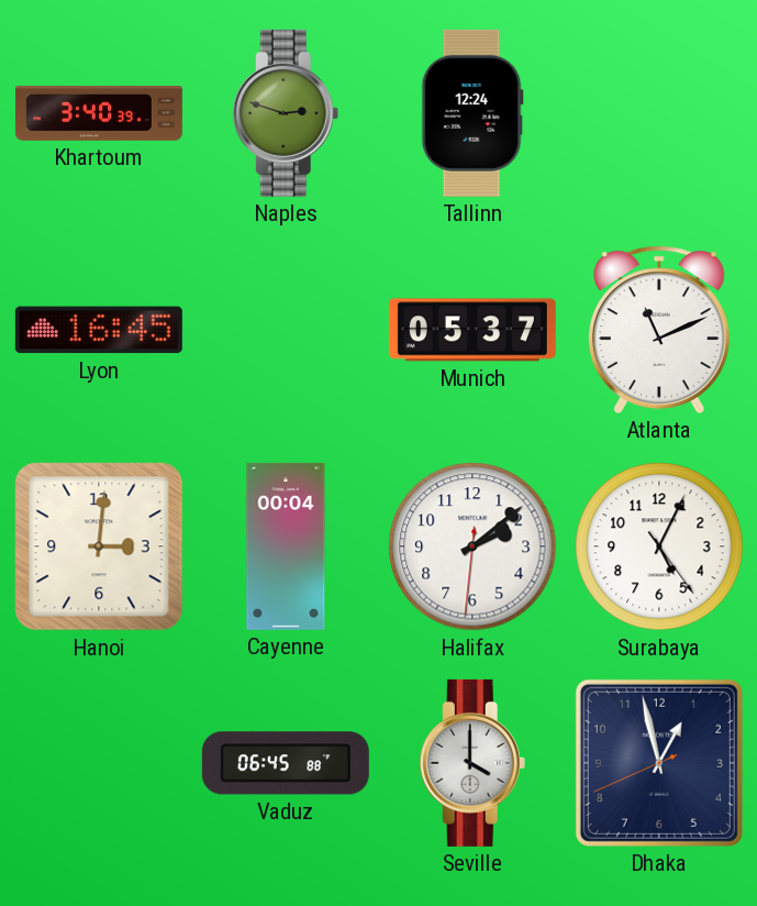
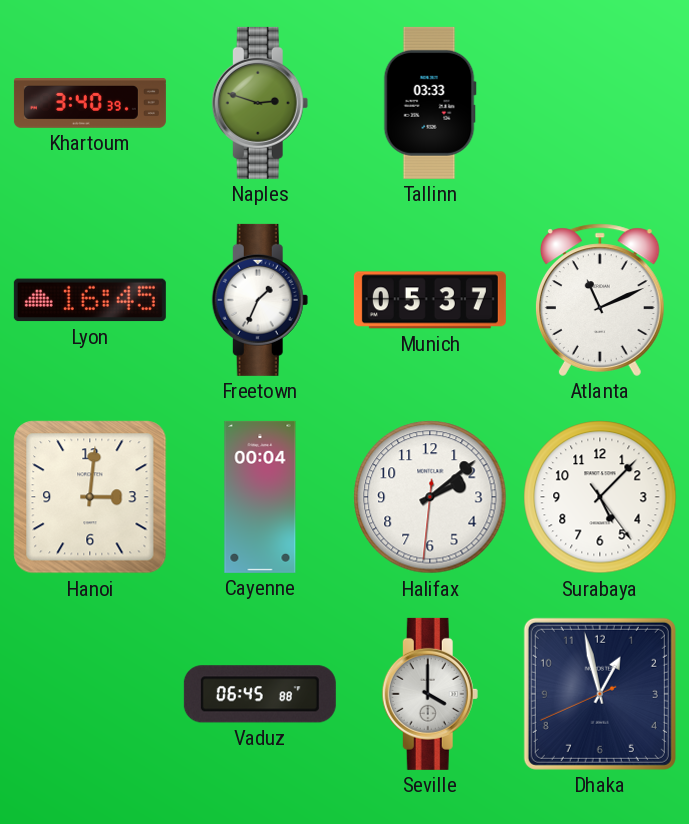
Tallinn: 12:24 -> 03:33 (430, 103)
Freetown: none -> 1:34 (260, 300)
Surabaya: 5:04 -> 5:07 (600, 497)
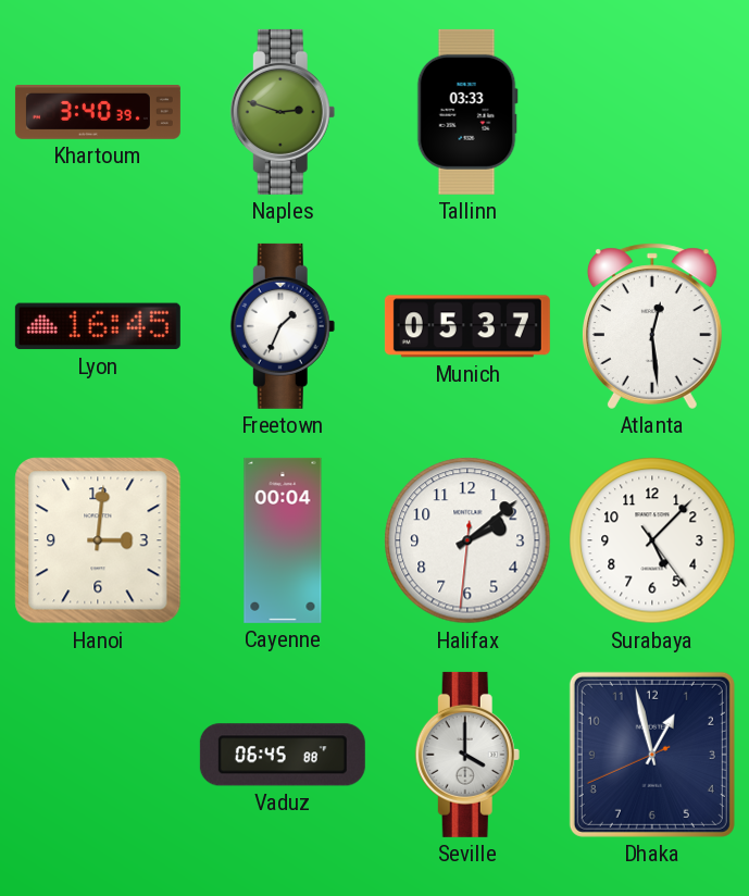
Atlanta: 11:11 -> 12:29 (652, 326)
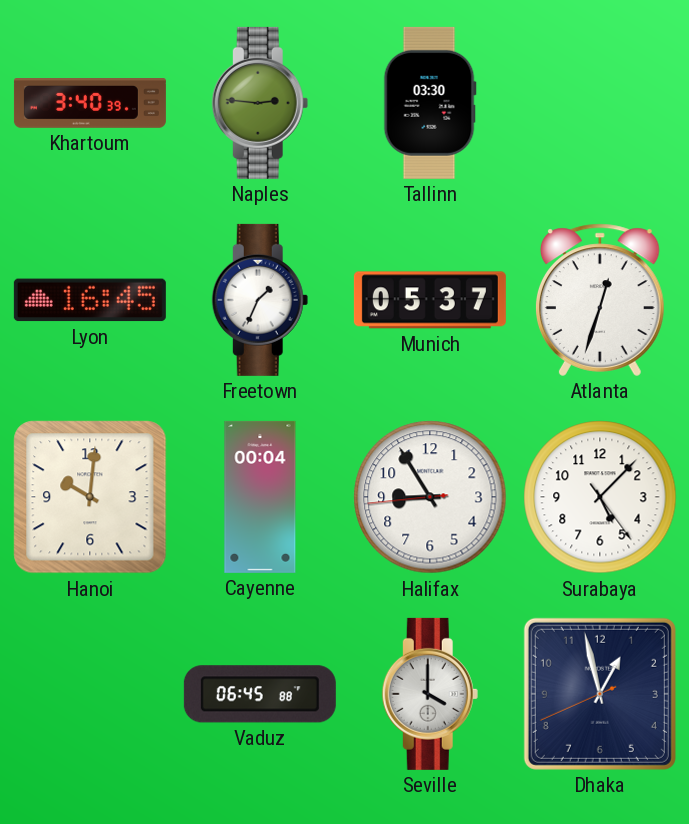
Naples: 2:48 -> 2:46 (260, 103)
Tallinn: 03:33 -> 03:30 (430, 103)
Atlanta: 12:29 -> 12:33 (600, 300)
Hanoi: 3:01 -> 10:01 (90, 497)
Halifax: 2:08 -> 8:54 (430, 497)
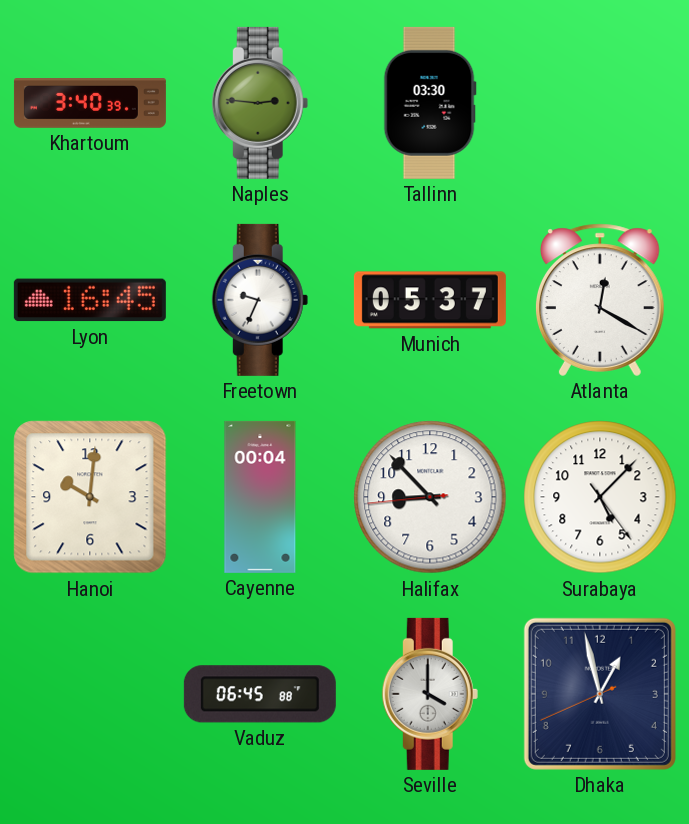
Freetown: 1:34 -> 9:34 (260, 300)
Atlanta: 12:33 -> 12:20 (600, 300)
Halifax: 8:54 -> 8:52 (430, 497)
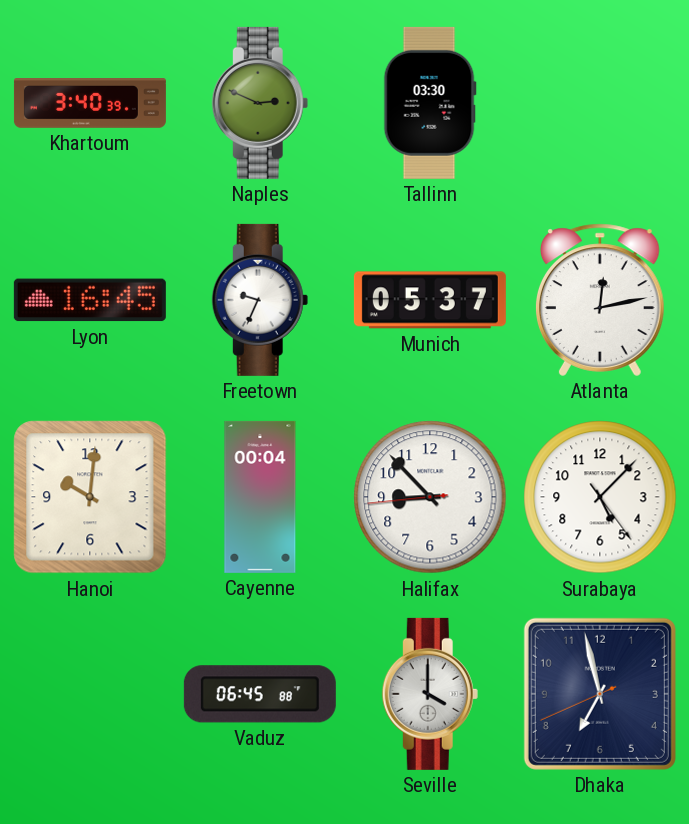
Naples: 2:46 -> 2:49 (260, 103)
Atlanta: 12:20 -> 12:13 (600, 300)
Dhaka: 12:57 -> 6:57 (600, 694)
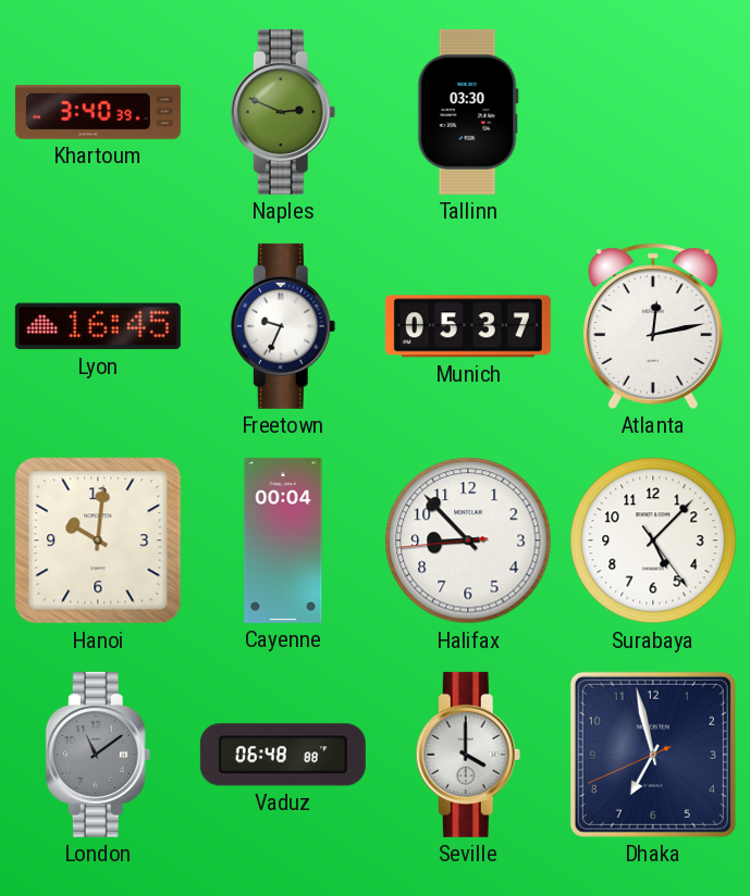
London: none -> 11:09 (98, 755)
Vaduz: 06:45 -> 06:48 (283, 755)
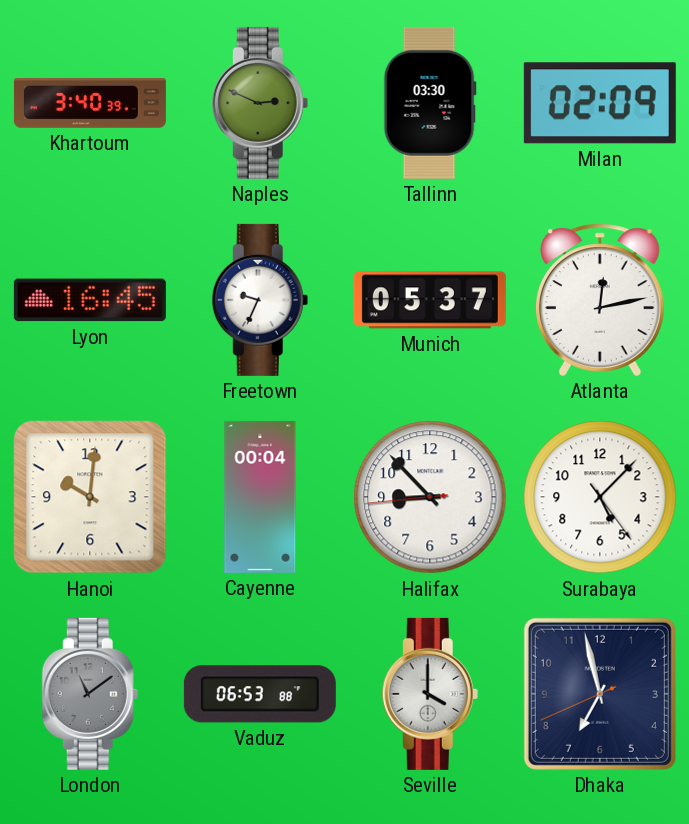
Milan: none -> 02:09 (600, 103)
Vaduz: 06:48 -> 06:53 (260, 694)
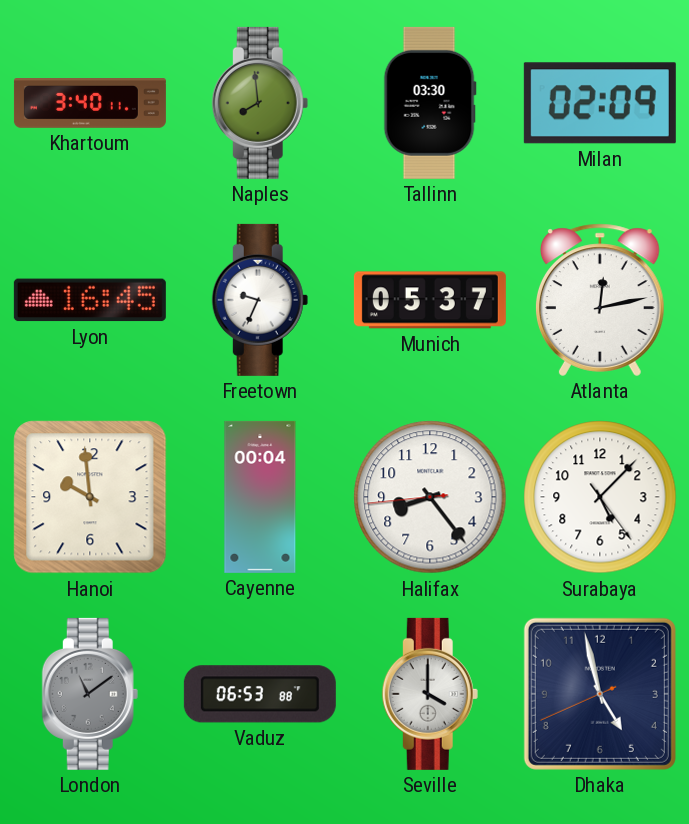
Khartoum: 3:40:39 -> 3:40:11 (90, 104)
Naples: 2:49 -> 7:59 (260, 103)
Hanoi: 10:01 -> 9:59 (90, 497)
Halifax: 8:52 -> 8:23 (430, 497)
Dhaka: 6:57 -> 4:57 (600, 694)
